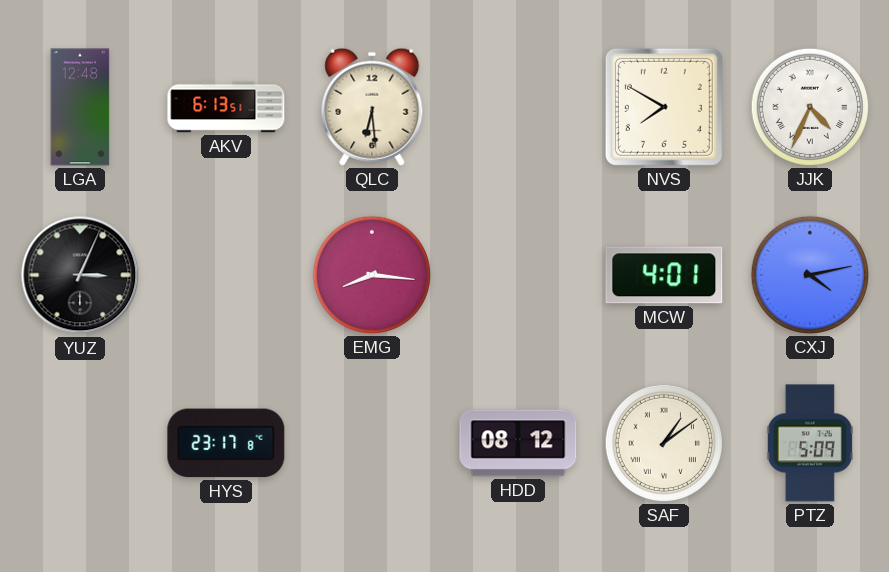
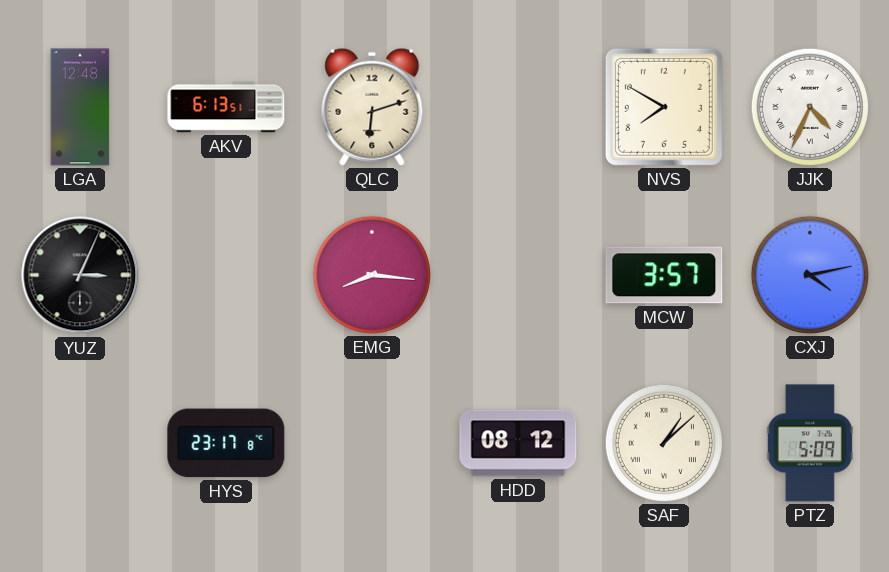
QLC: 6:29 -> 6:12 (372, 107)
MCW: 4:01 -> 3:57 (664, 275)
SAF: 1:09 -> 1:08 (664, 443)
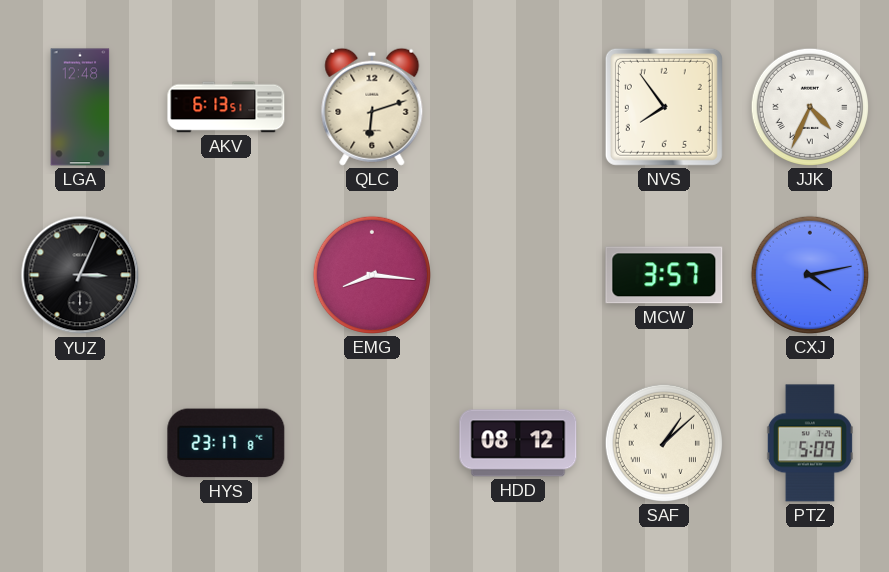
NVS: 7:50 -> 7:54 (664, 107)
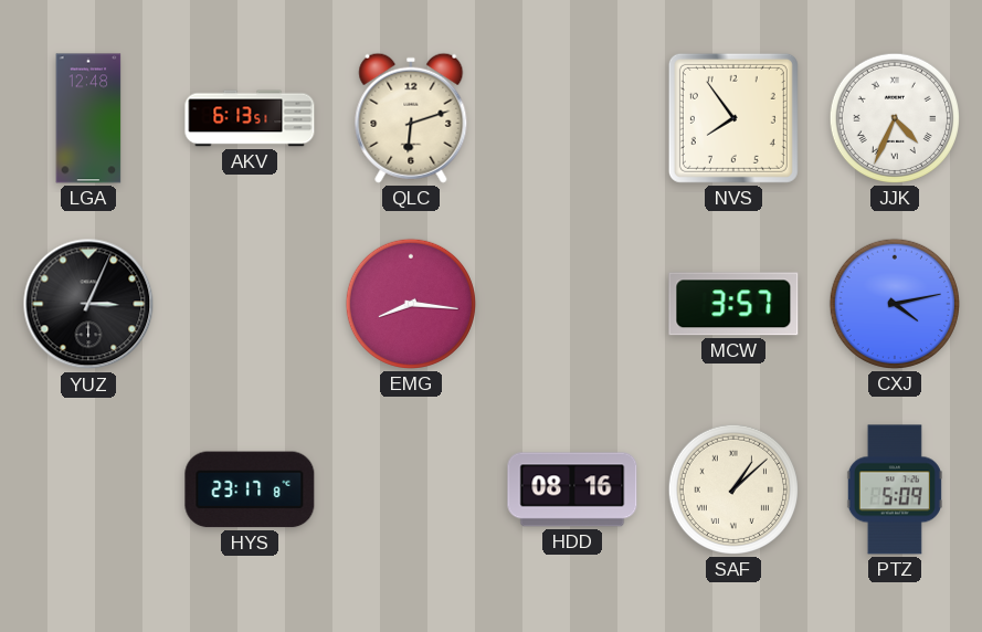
HDD: 08:12 -> 08:16 (572, 489)
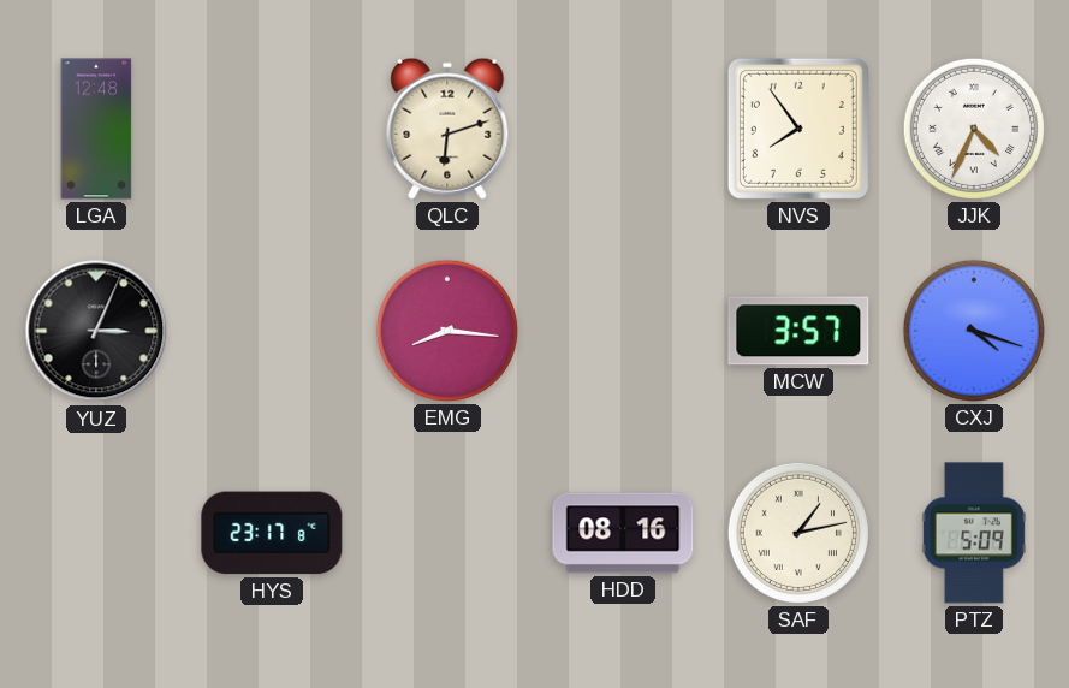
AKV: 6:13 -> none (250, 118)
CXJ: 4:13 -> 4:18 (974, 331)
SAF: 1:08 -> 1:13 (798, 533)
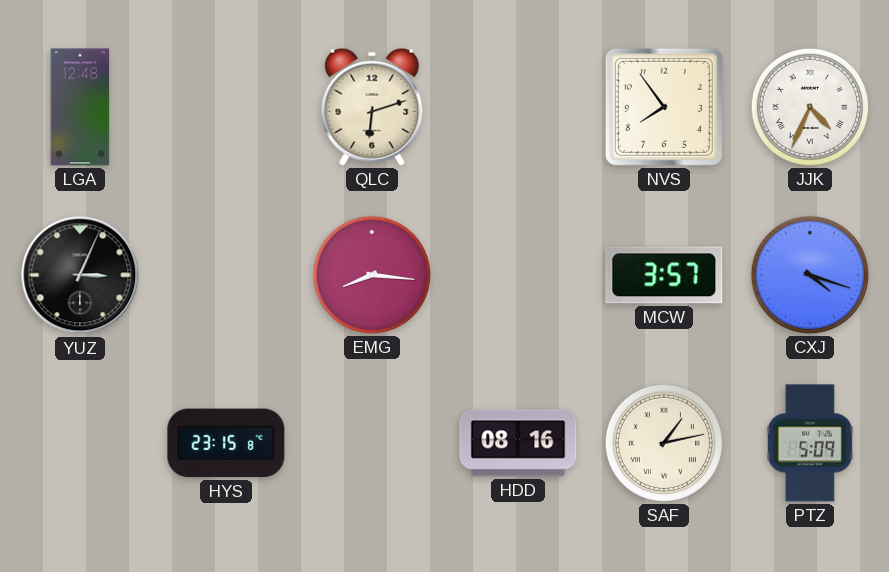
HYS: 23:17 -> 23:15 (226, 443)
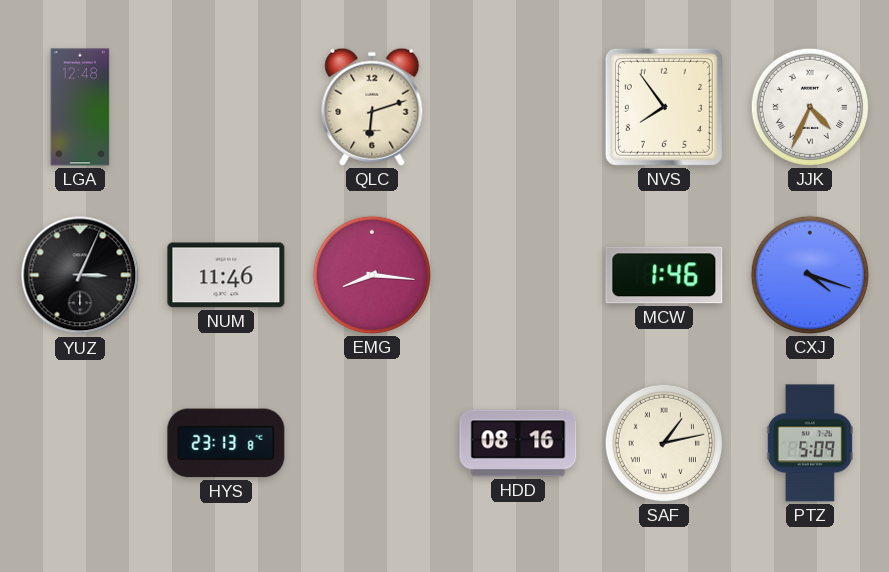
NUM: none -> 11:46 (226, 275)
MCW: 3:57 -> 1:46 (664, 275)
HYS: 23:15 -> 23:13 (226, 443)
